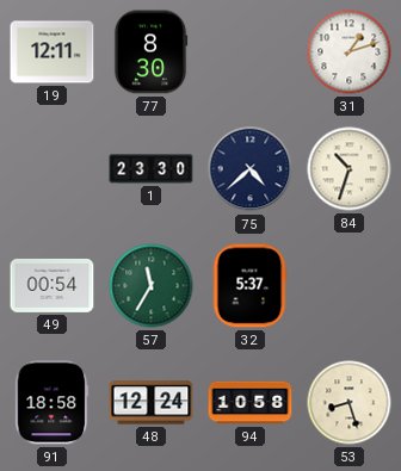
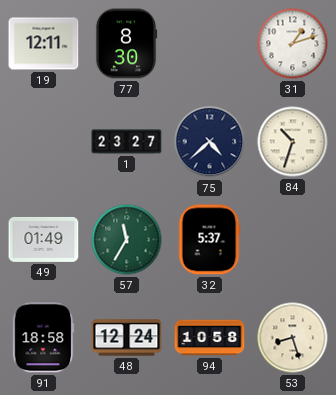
1: 23:30 -> 23:27 (127, 142)
49: 00:54 -> 01:49 (44, 239)
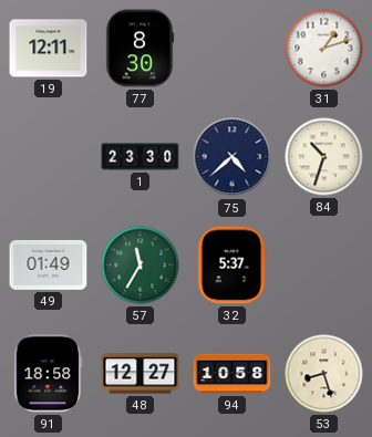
1: 23:27 -> 23:30 (141, 157)
48: 12:24 -> 12:27 (141, 374)
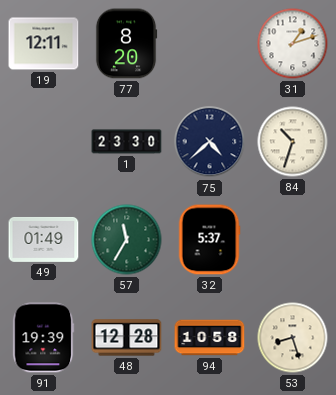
77: 8:30 -> 8:20 (126, 44)
91: 18:58 -> 19:39 (44, 338)
48: 12:27 -> 12:28 (127, 338)
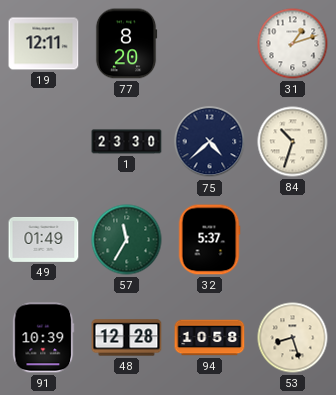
91: 19:39 -> 10:39 (44, 338)
